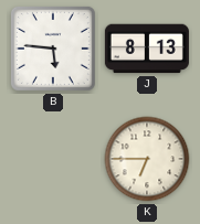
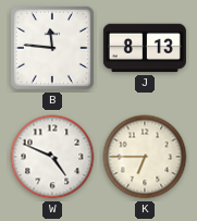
B: 5:46 -> 11:46 (52, 48)
W: none -> 4:49 (52, 157)
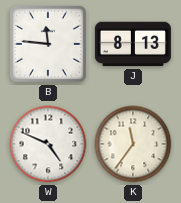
K: 6:45 -> 11:36 (133, 144)
